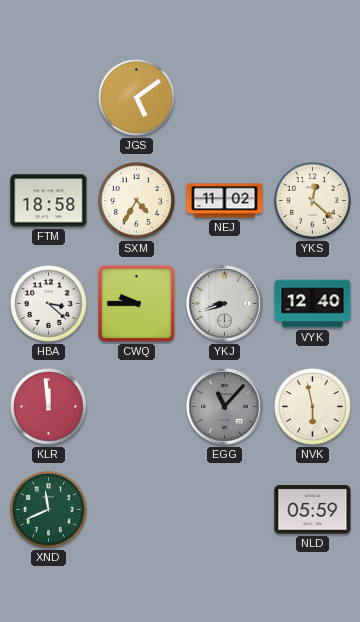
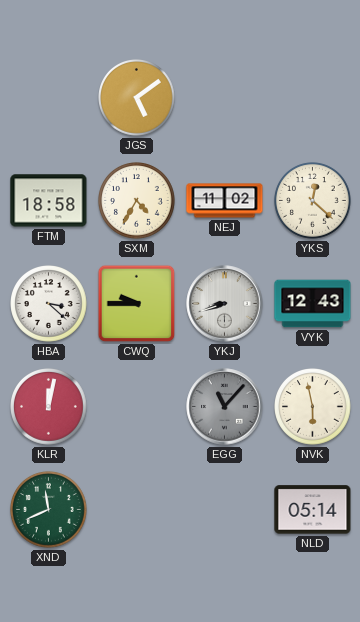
VYK: 12:40 -> 12:43 (313, 304)
KLR: 11:59 -> 12:02 (49, 407)
NLD: 05:59 -> 05:14 (313, 510)
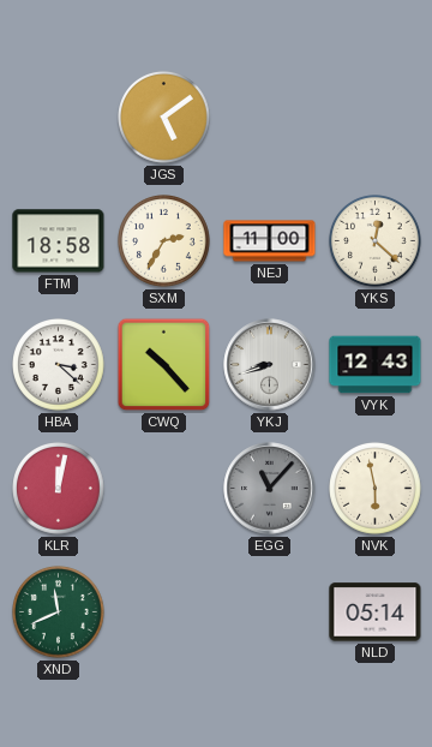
SXM: 4:35 -> 2:35 (164, 241)
NEJ: 11:02 -> 11:00 (270, 241)
CWQ: 9:45 -> 10:23 (164, 365)
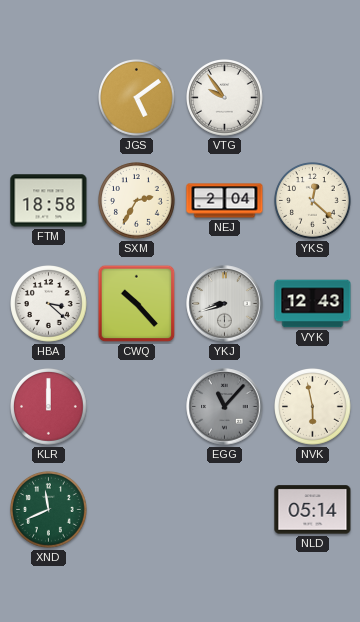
VTG: none -> 9:54 (225, 98)
NEJ: 11:00 -> 2:04 (225, 201)
KLR: 12:02 -> 12:00 (49, 407)
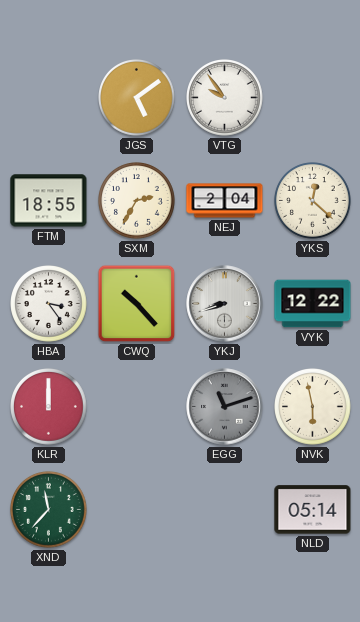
FTM: 18:58 -> 18:55 (49, 201)
HBA: 3:22 -> 3:24 (49, 304)
VYK: 12:43 -> 12:22 (313, 304)
EGG: 11:07 -> 11:12 (225, 407)
XND: 11:41 -> 11:37 (49, 510)
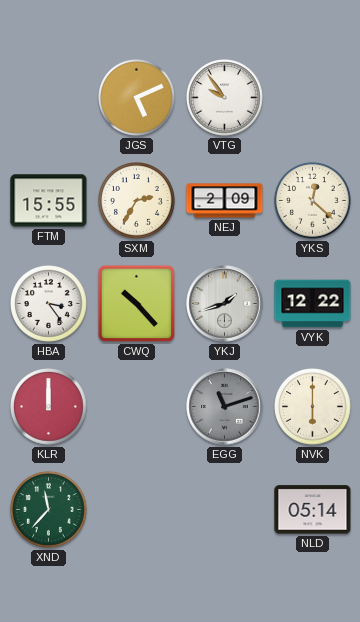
JGS: 5:09 -> 5:11 (137, 98)
FTM: 18:55 -> 15:55 (49, 201)
NEJ: 2:04 -> 2:09 (225, 201)
YKJ: 8:42 -> 1:42 (225, 304)
NVK: 5:58 -> 6:00 (313, 407)
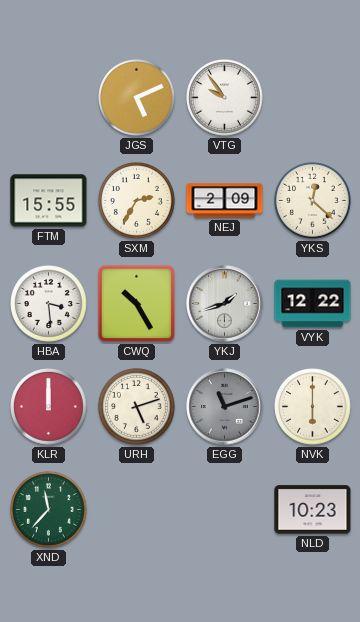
HBA: 3:24 -> 3:29 (49, 304)
CWQ: 10:23 -> 10:25 (137, 304)
URH: none -> 5:12 (137, 407)
NLD: 05:14 -> 10:23 (313, 510)
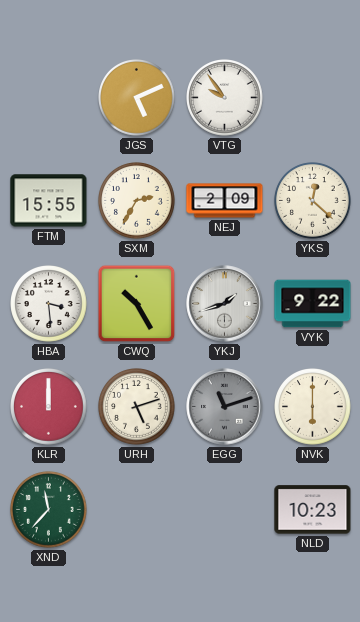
VYK: 12:22 -> 9:22 (313, 304)
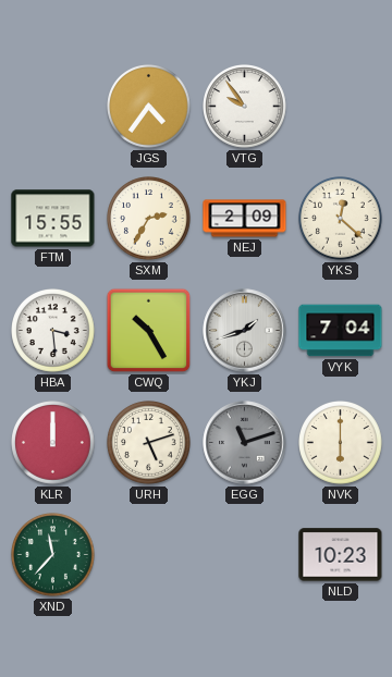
JGS: 5:11 -> 4:36 (149, 107)
VYK: 9:22 -> 7:04 (341, 331)
